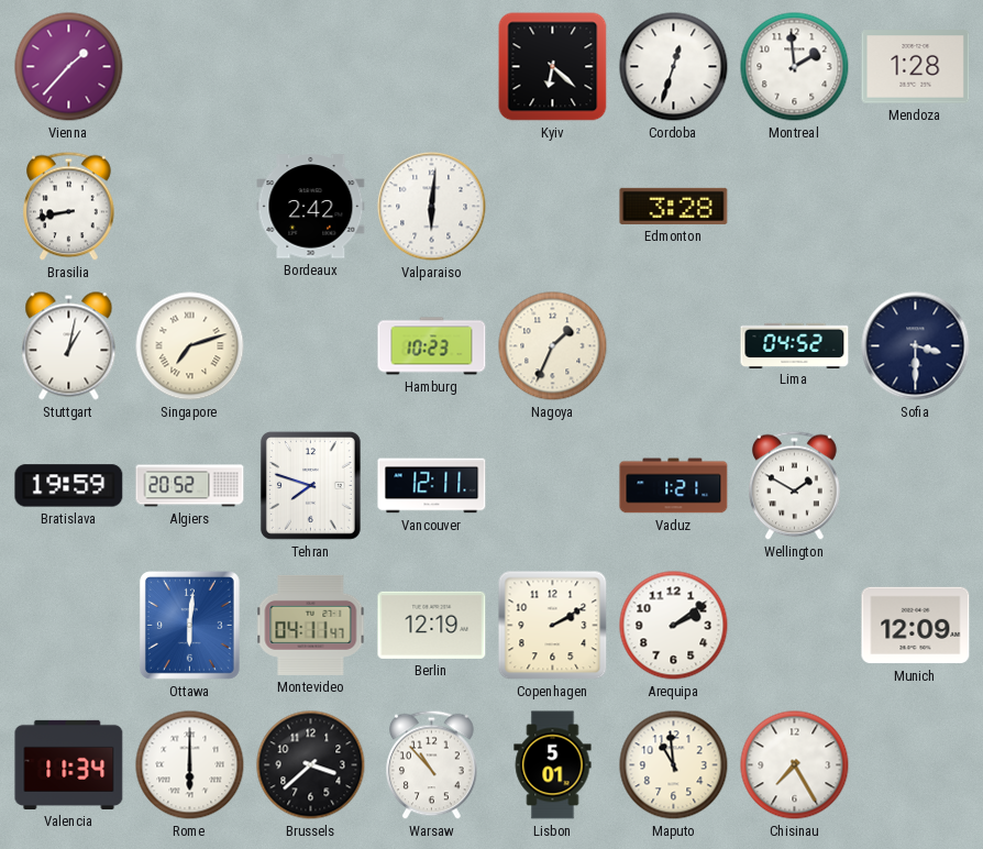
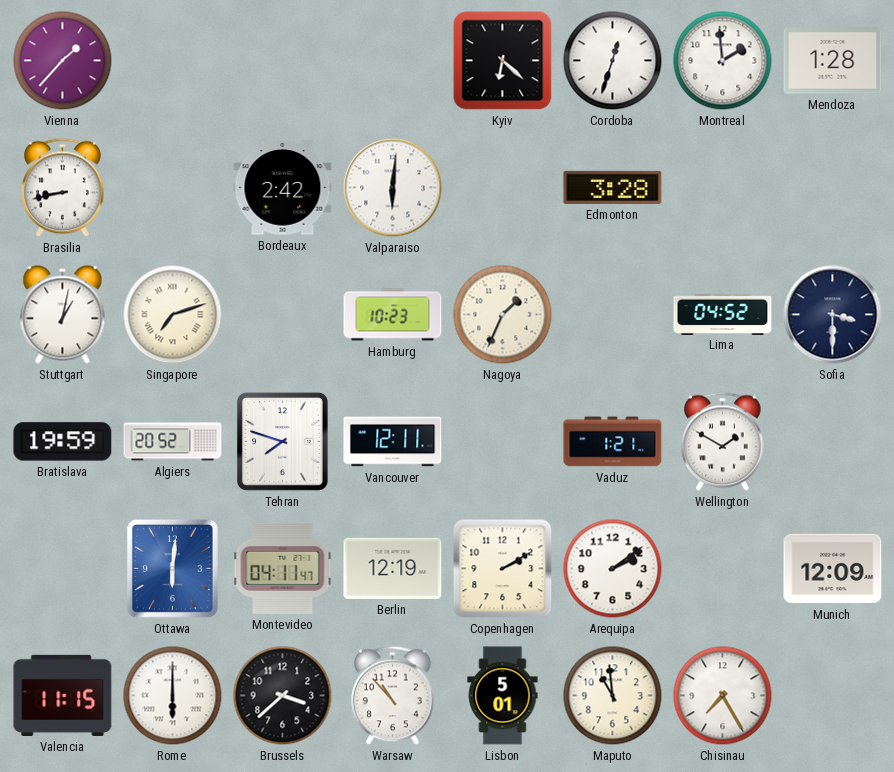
Valencia: 11:34 -> 11:15 (63, 695)
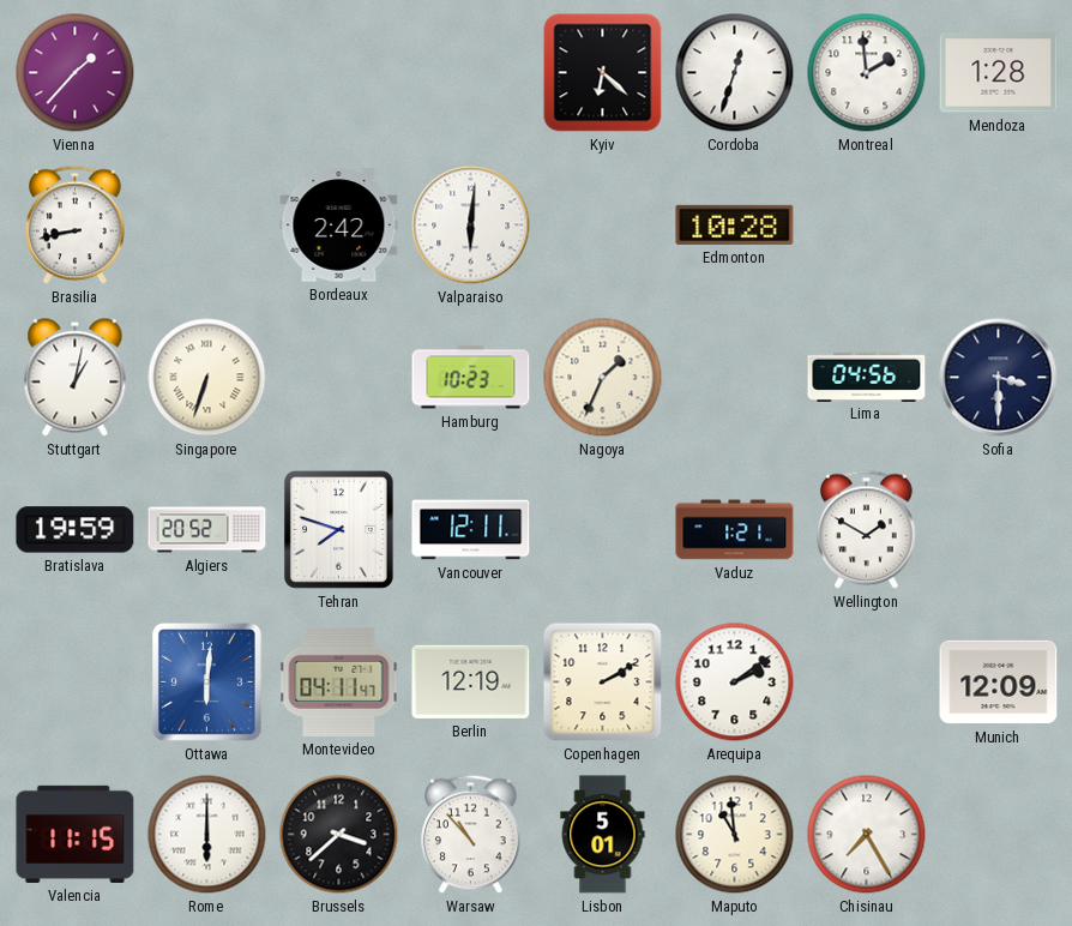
Edmonton: 3:28 -> 10:28 (735, 224)
Singapore: 7:12 -> 6:33 (207, 378)
Lima: 04:52 -> 04:56 (867, 377)
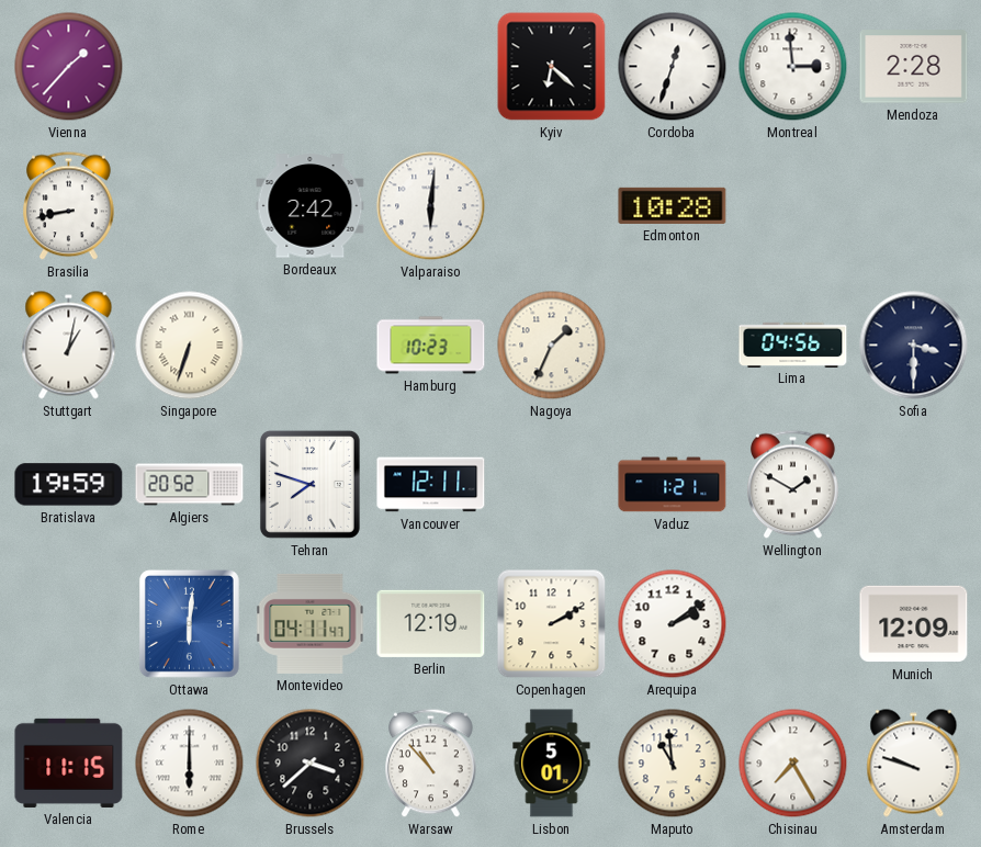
Montreal: 1:59 -> 2:59 (793, 67)
Mendoza: 1:28 -> 2:28 (914, 67)
Amsterdam: none -> 9:48 (914, 764)
